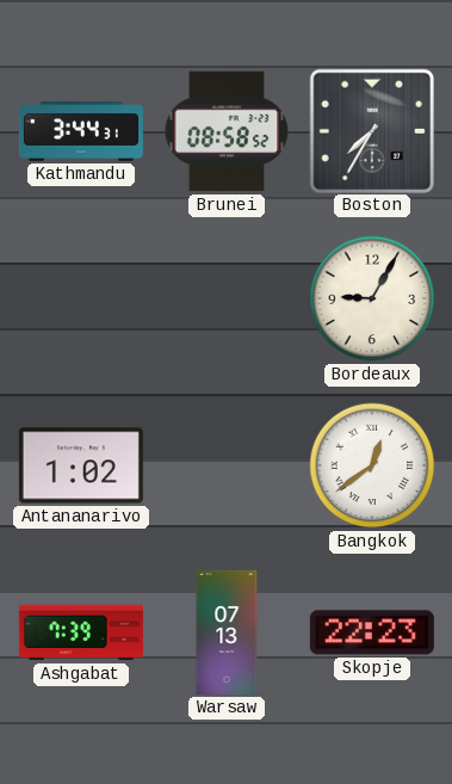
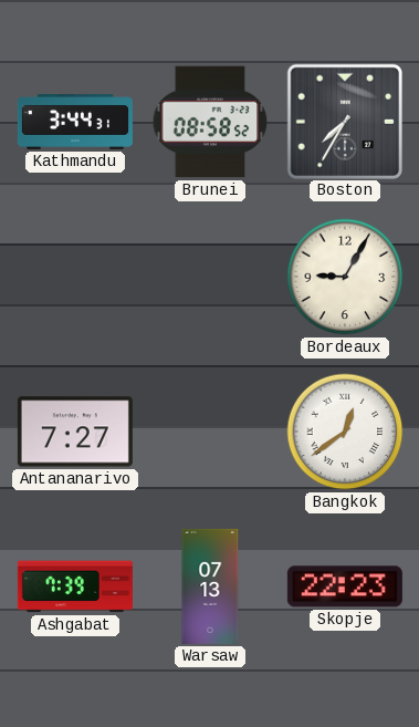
Antananarivo: 1:02 -> 7:27 (75, 432)
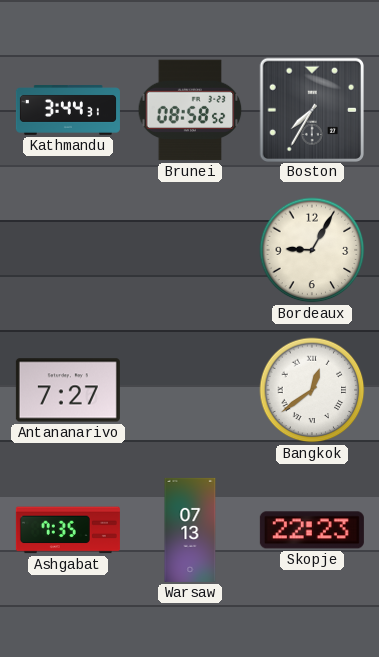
Ashgabat: 7:39 -> 7:35 (68, 530)
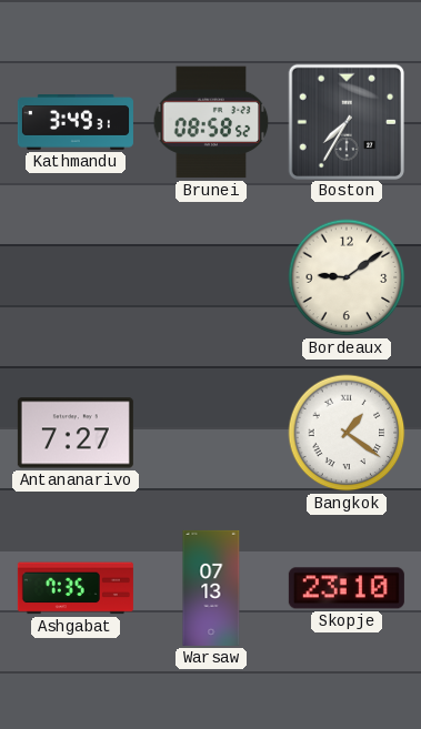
Kathmandu: 3:44 -> 3:49 (76, 123)
Bordeaux: 9:05 -> 9:09 (347, 277)
Bangkok: 12:39 -> 1:21 (347, 433)
Skopje: 22:23 -> 23:10 (347, 588)
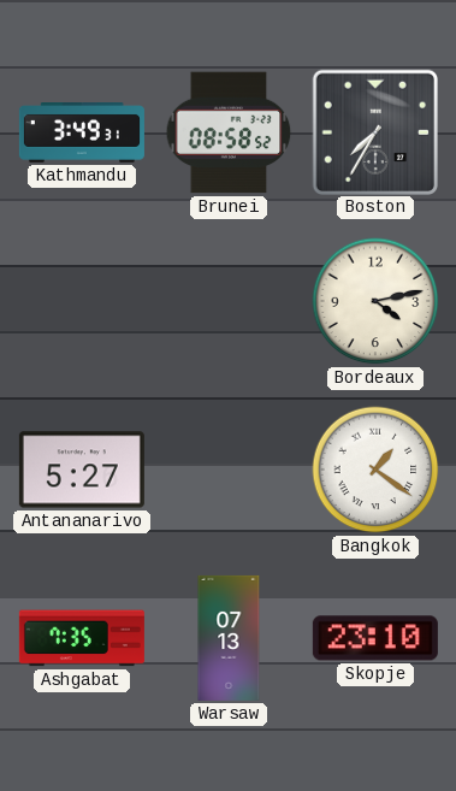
Bordeaux: 9:09 -> 4:13 (375, 301)
Antananarivo: 7:27 -> 5:27 (82, 470)
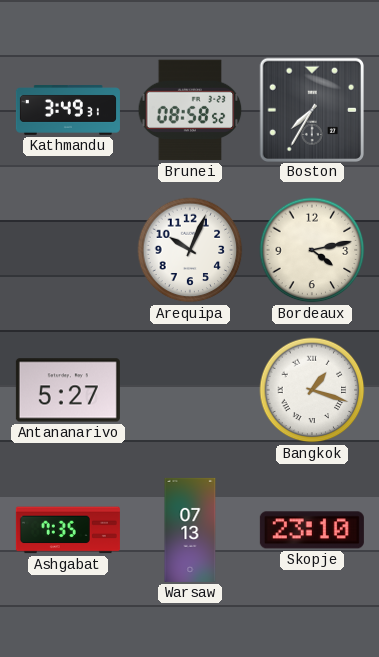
Arequipa: none -> 10:04 (190, 250)
Bangkok: 1:21 -> 1:18 (312, 390)
